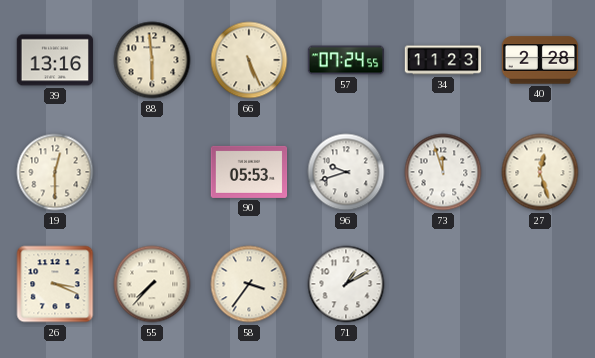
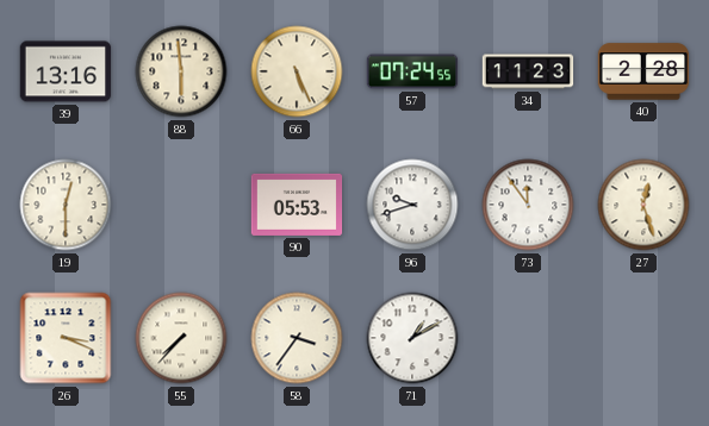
73: 11:57 -> 11:54 (528, 205)
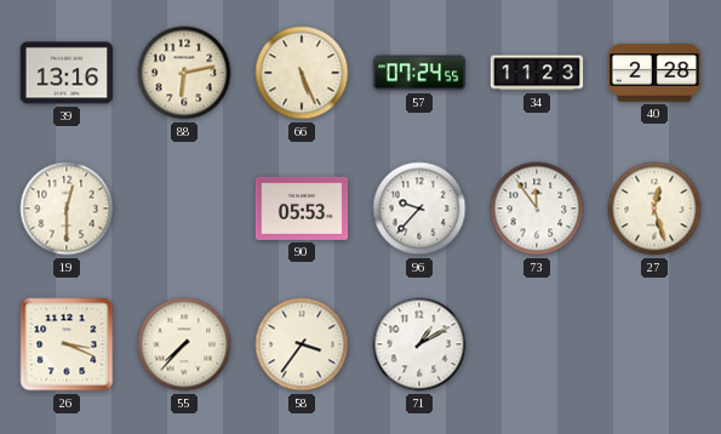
88: 5:59 -> 6:13 (184, 73)
96: 9:42 -> 9:37 (419, 209)
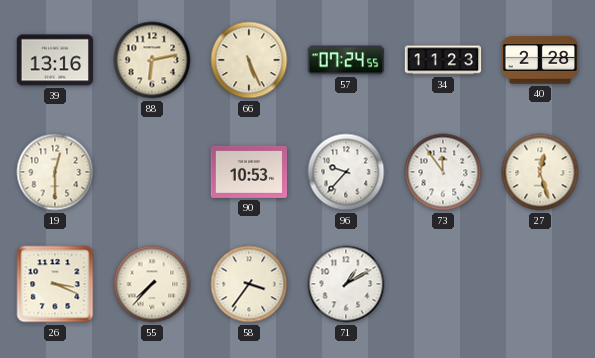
90: 05:53 -> 10:53 (249, 172)
